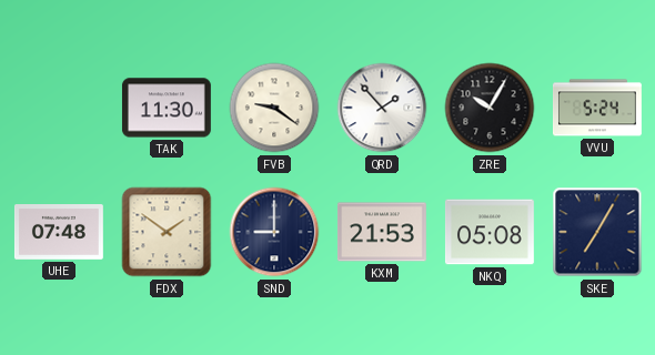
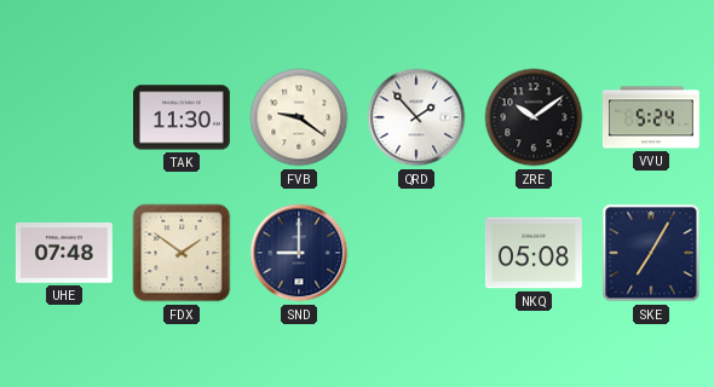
ZRE: 10:05 -> 10:09 (534, 117)
KXM: 21:53 -> none (382, 232)
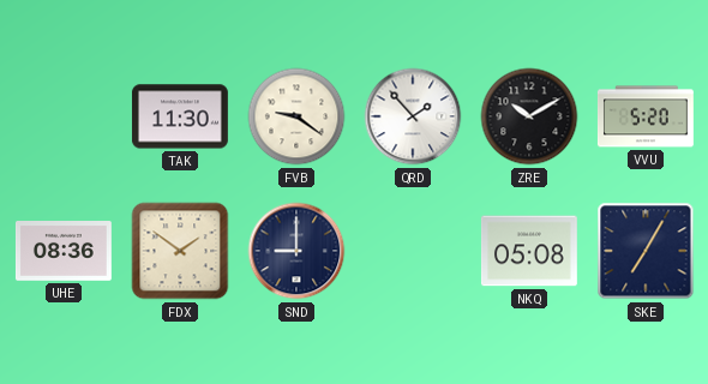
ZRE: 10:09 -> 10:10 (529, 116)
VVU: 5:24 -> 5:20 (646, 116)
UHE: 07:48 -> 08:36 (64, 252)
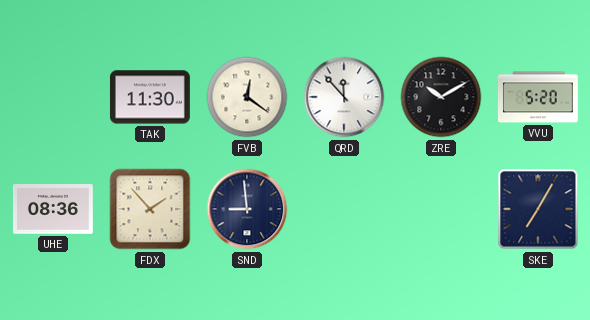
FVB: 9:21 -> 12:21 (247, 97)
QRD: 1:53 -> 11:53 (344, 97)
FDX: 1:51 -> 1:53 (150, 209)
SND: 9:00 -> 8:59 (247, 209)
NKQ: 05:08 -> none (529, 251)
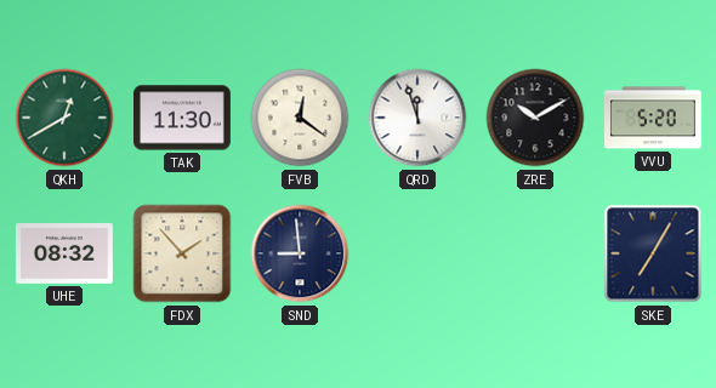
QKH: none -> 12:40 (64, 118)
QRD: 11:53 -> 11:57 (417, 118)
UHE: 08:36 -> 08:32 (64, 255)
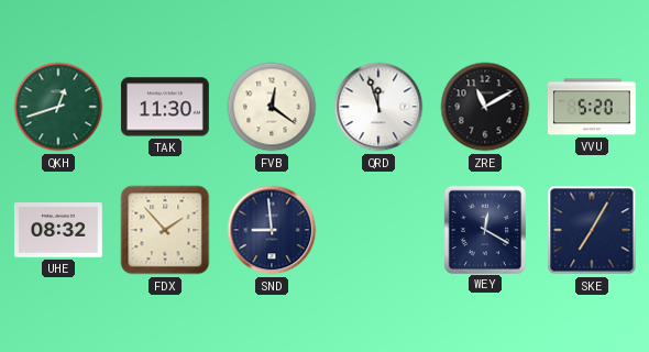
QKH: 12:40 -> 12:42 (58, 107)
ZRE: 10:10 -> 11:10 (485, 107)
WEY: none -> 12:20 (484, 229)
